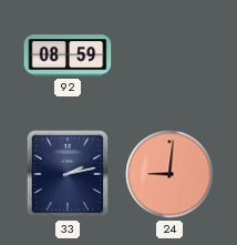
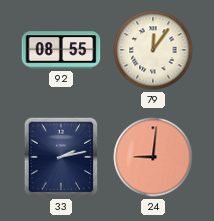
92: 08:59 -> 08:55 (61, 50)
79: none -> 12:06 (153, 50)
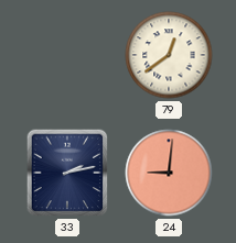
92: 08:55 -> none (61, 50)
79: 12:06 -> 12:39 (169, 55)
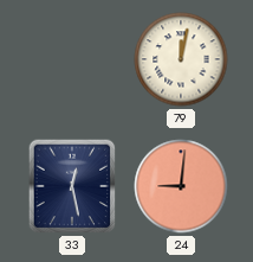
79: 12:39 -> 12:02 (181, 59)
33: 2:13 -> 12:28 (72, 186)
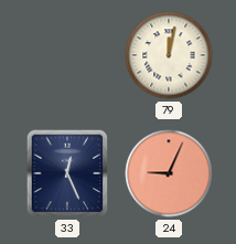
33: 12:28 -> 12:26 (67, 173)
24: 9:01 -> 9:04 (169, 173)
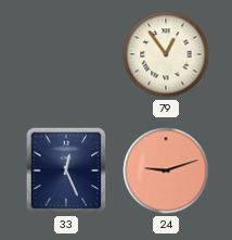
79: 12:02 -> 12:54 (166, 54)
24: 9:04 -> 9:12 (166, 170)
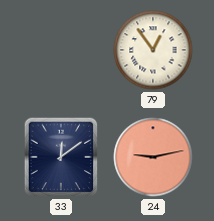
33: 12:26 -> 12:09 (61, 157)
24: 9:12 -> 9:13 (153, 157)
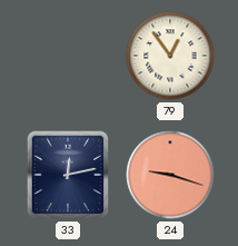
33: 12:09 -> 12:13 (68, 175)
24: 9:13 -> 9:18 (170, 175)
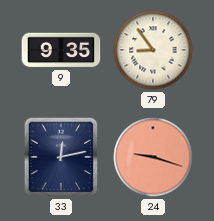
9: none -> 9:35 (61, 50)
79: 12:54 -> 8:54 (153, 50)
